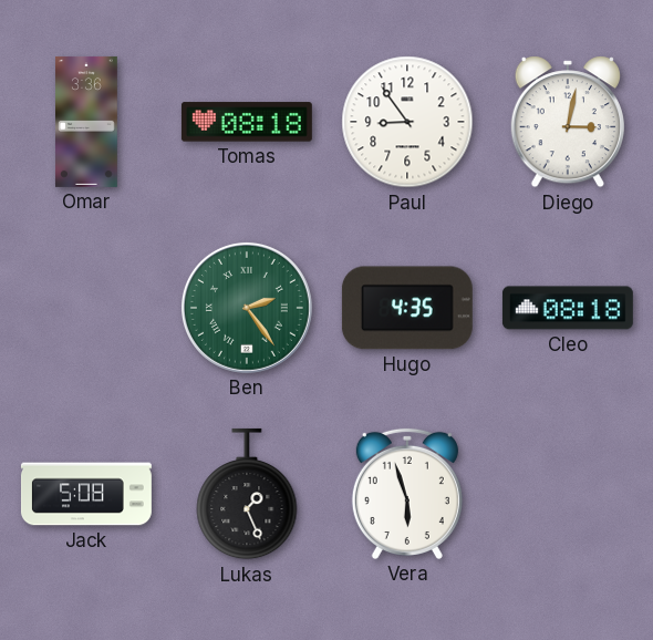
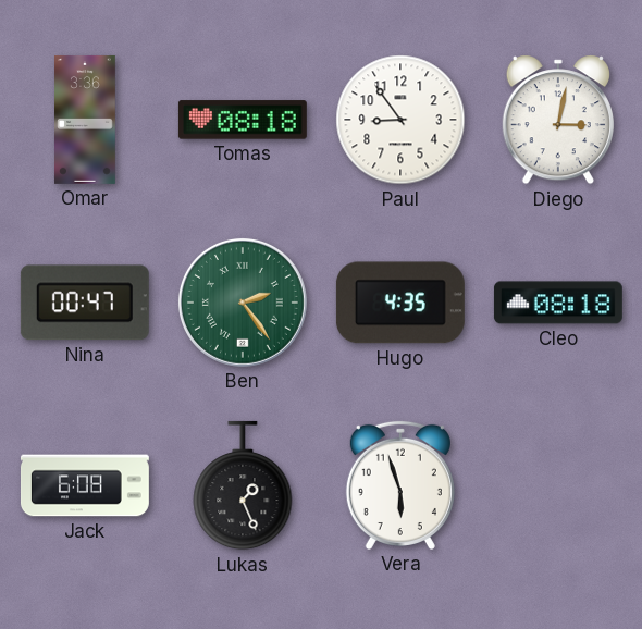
Nina: none -> 00:47 (85, 303)
Jack: 5:08 -> 6:08 (85, 485)
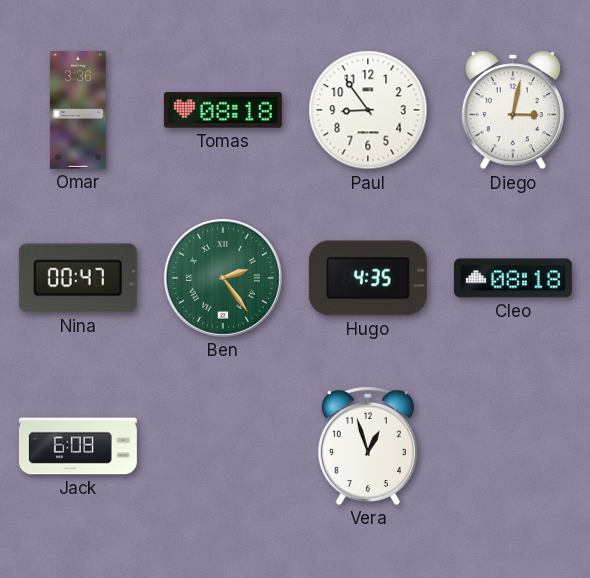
Lukas: 1:26 -> none (243, 485)
Vera: 5:57 -> 12:57 (368, 446)
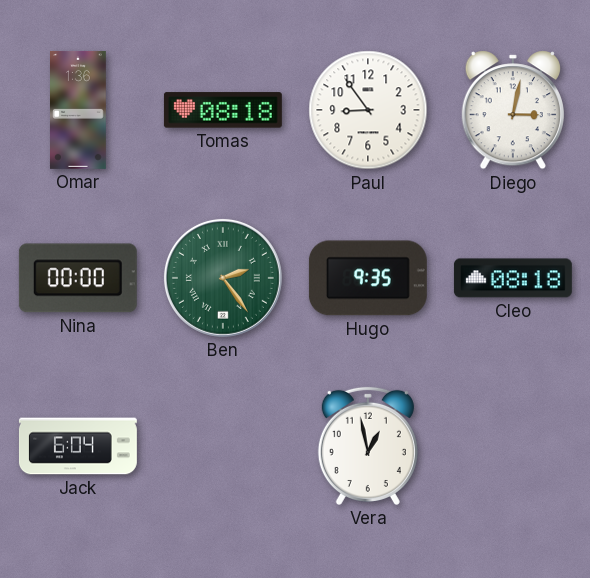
Omar: 3:36 -> 1:36 (78, 110)
Nina: 00:47 -> 00:00 (78, 278)
Hugo: 4:35 -> 9:35 (368, 278)
Jack: 6:08 -> 6:04 (78, 446)
Vera: 12:57 -> 12:58 (368, 446)
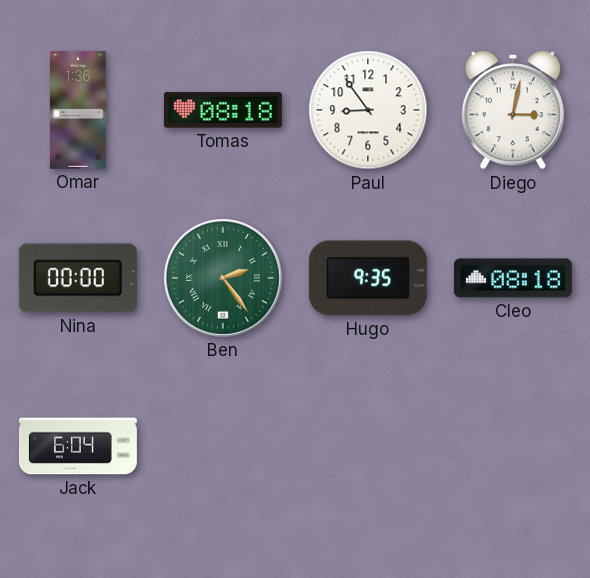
Vera: 12:58 -> none (368, 446)
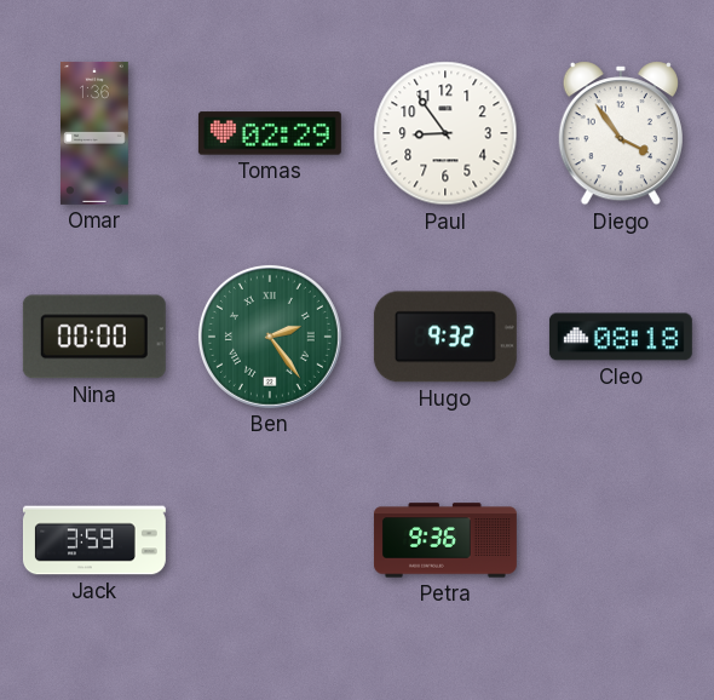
Tomas: 08:18 -> 02:29 (270, 133)
Diego: 3:02 -> 3:54 (621, 133)
Hugo: 9:35 -> 9:32 (445, 337)
Jack: 6:04 -> 3:59 (94, 540)
Petra: none -> 9:36 (445, 540)
